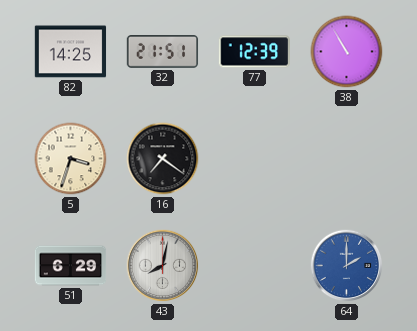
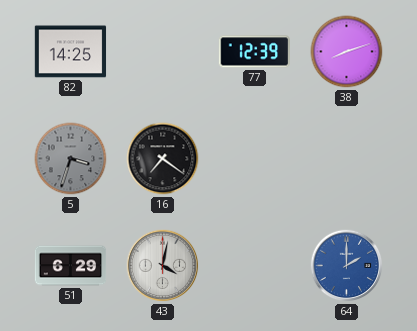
32: 21:51 -> none (163, 52)
38: 10:55 -> 8:12 (347, 52)
5 dial: cream -> grey (71, 159)
43: 8:02 -> 4:02 (163, 266)
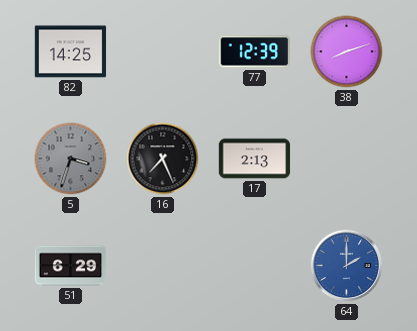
16: 7:21 -> 7:26 (163, 159)
17: none -> 2:13 (255, 159)
43: 4:02 -> none (163, 266)
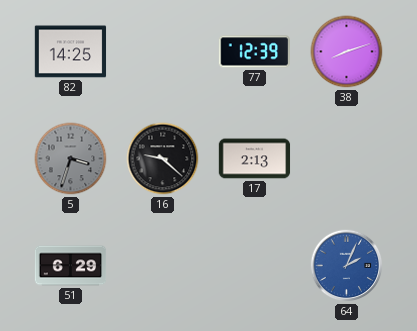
16: 7:26 -> 9:22 (163, 159)
64: 2:00 -> 2:04 (347, 266)
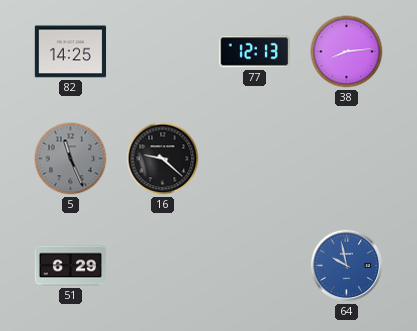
77: 12:39 -> 12:13 (255, 52)
38: 8:12 -> 8:14 (347, 52)
5: 3:33 -> 11:26 (71, 159)
17: 2:13 -> none (255, 159)
64: 2:04 -> 9:58 (347, 266)
